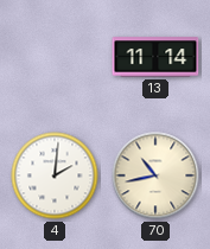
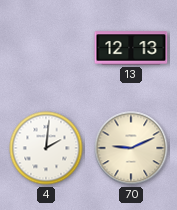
13: 11:14 -> 12:13 (131, 48)
70: 10:43 -> 9:11 (131, 148)
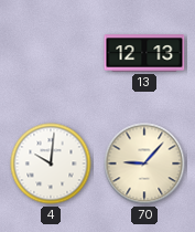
4: 2:01 -> 10:01 (51, 164)
70: 9:11 -> 9:07 (144, 164)
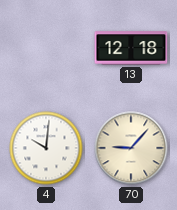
13: 12:13 -> 12:18 (131, 48)
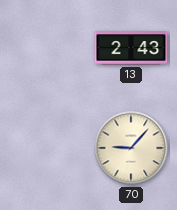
13: 12:18 -> 2:43 (131, 48)
4: 10:01 -> none (46, 148)
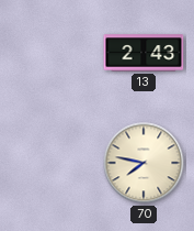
70: 9:07 -> 7:47 (144, 163)
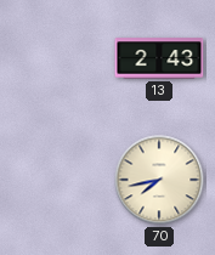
70: 7:47 -> 7:43 (159, 180)
